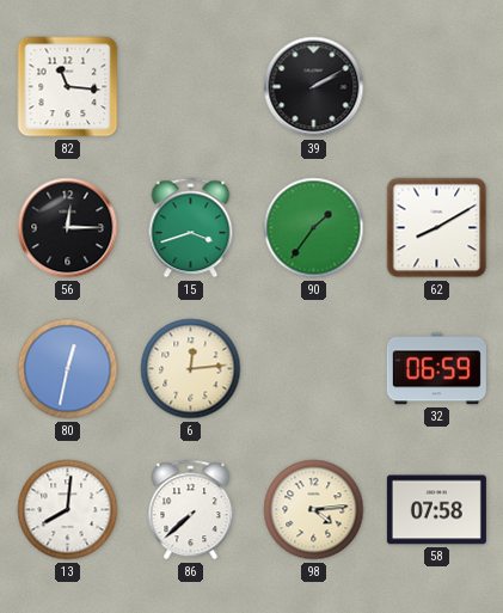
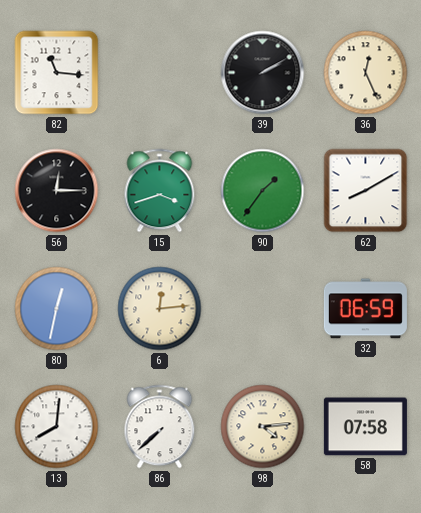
36: none -> 12:26 (366, 73)
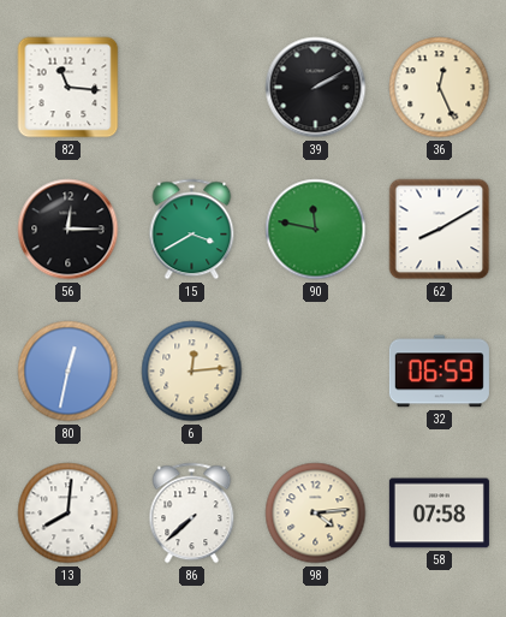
15: 3:42 -> 3:40 (192, 230)
90: 1:36 -> 11:47 (316, 230)
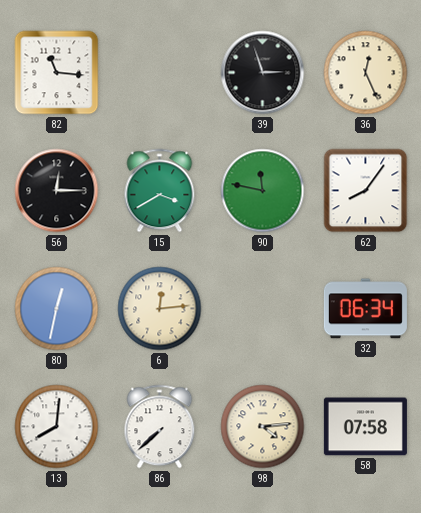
39: 2:10 -> 2:57 (263, 73)
62: 8:10 -> 8:06 (366, 191)
32: 06:59 -> 06:34 (365, 309)
